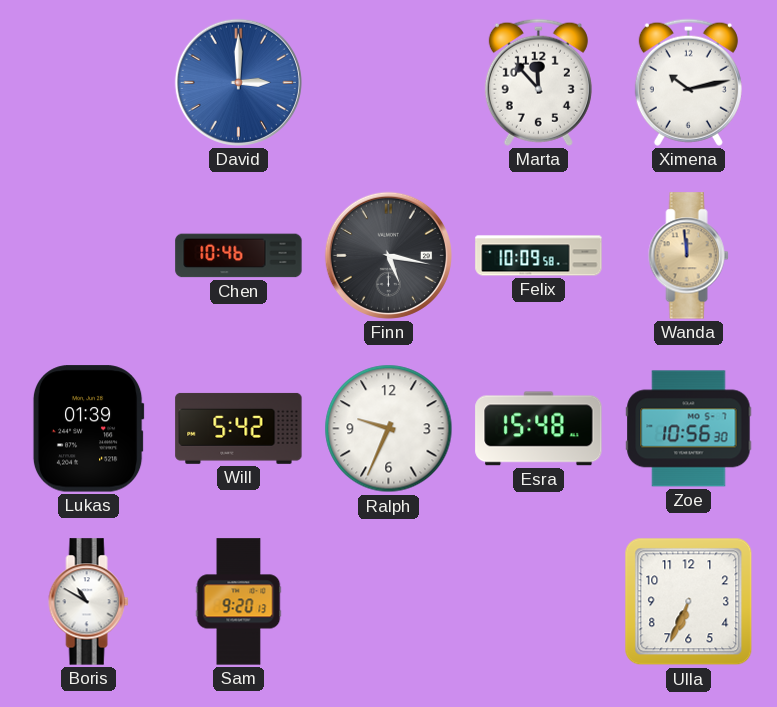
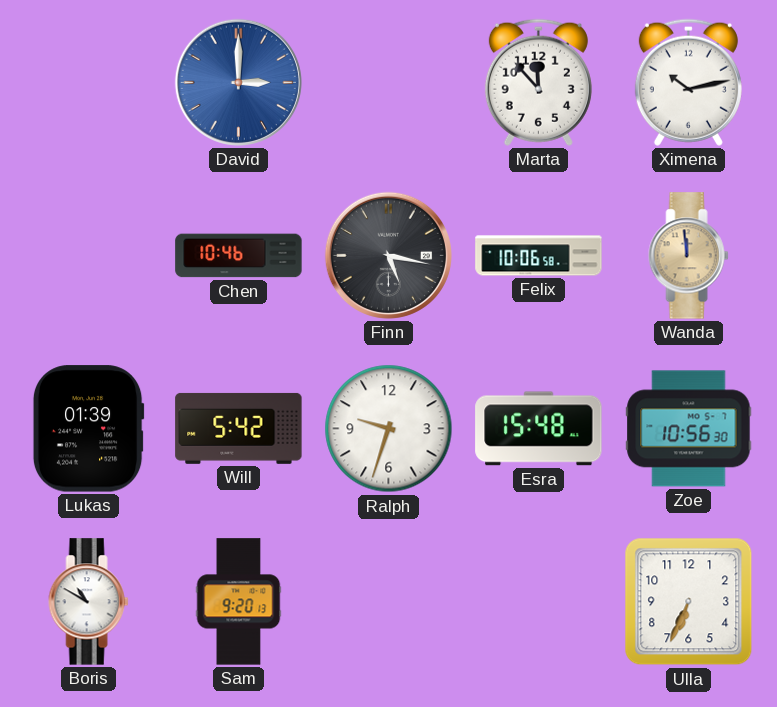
Felix: 10:09 -> 10:06 (539, 256)
Ralph: 9:34 -> 9:33 (389, 429)
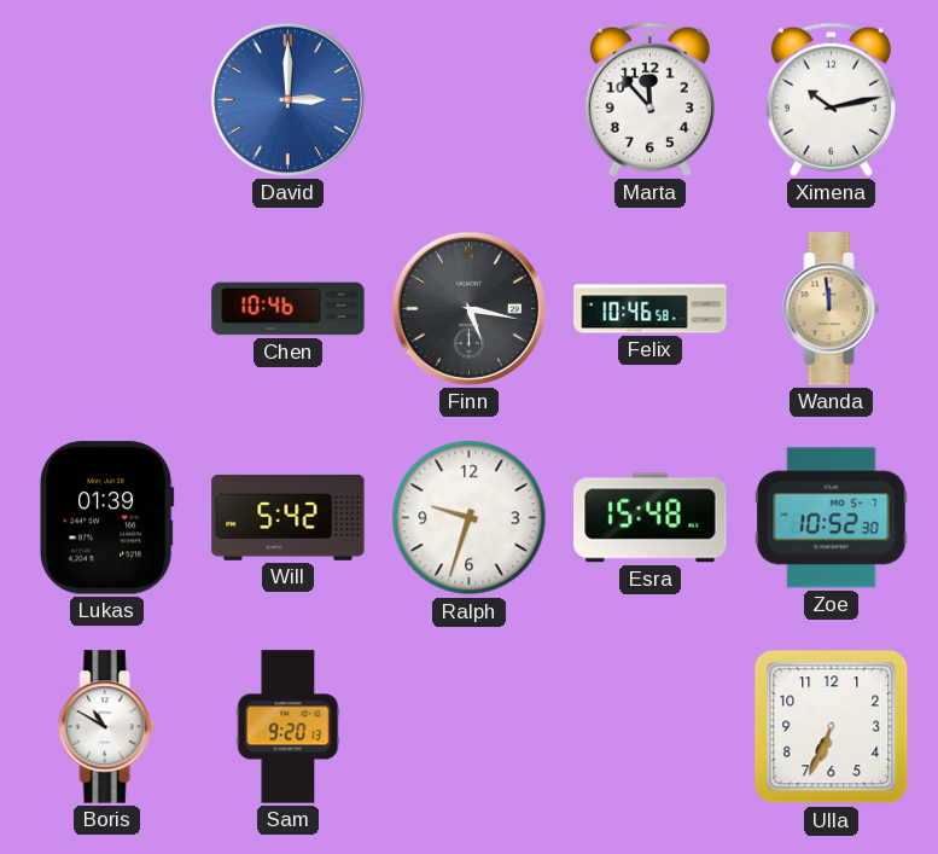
Felix: 10:06 -> 10:46 (651, 309)
Zoe: 10:56 -> 10:52 (832, 518)
